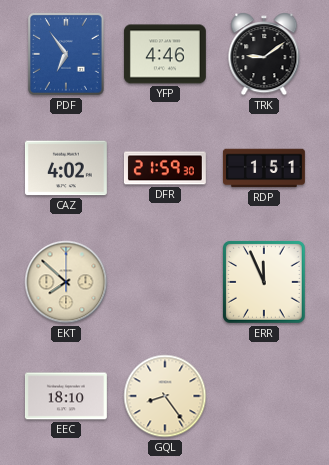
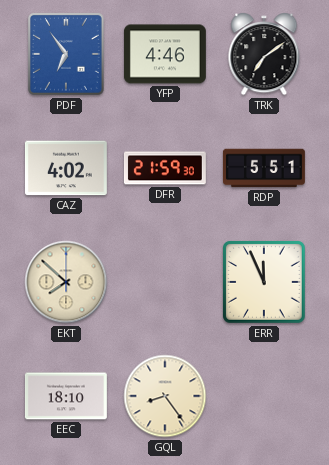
TRK: 9:09 -> 7:09 (264, 54)
RDP: 1:51 -> 5:51 (264, 168)
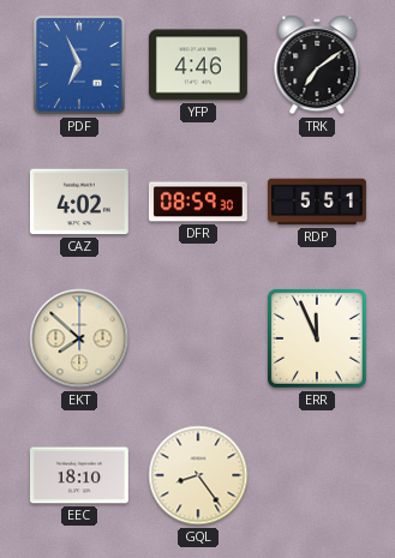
PDF: 6:54 -> 6:56 (79, 66)
DFR: 21:59 -> 08:59 (198, 202)
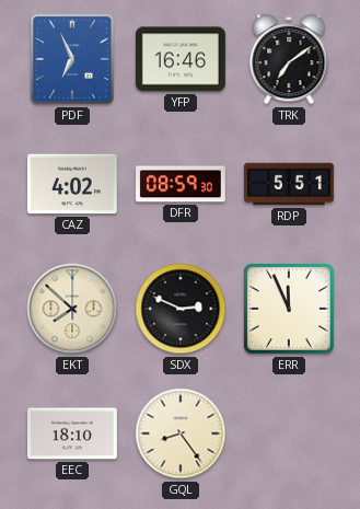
YFP: 4:46 -> 16:46 (181, 59)
SDX: none -> 2:49 (181, 309)
